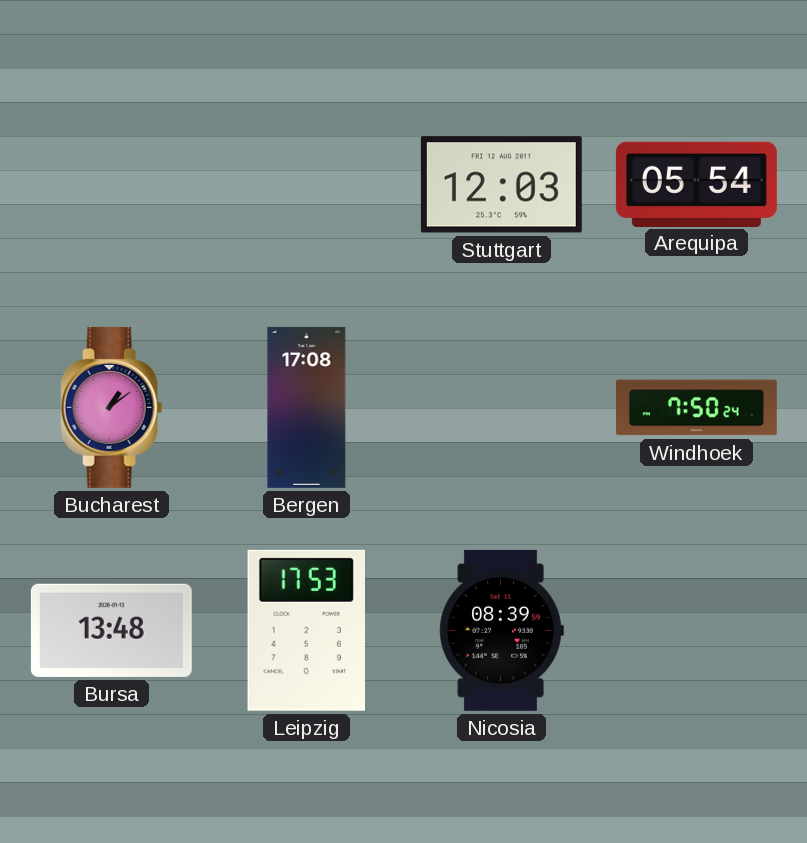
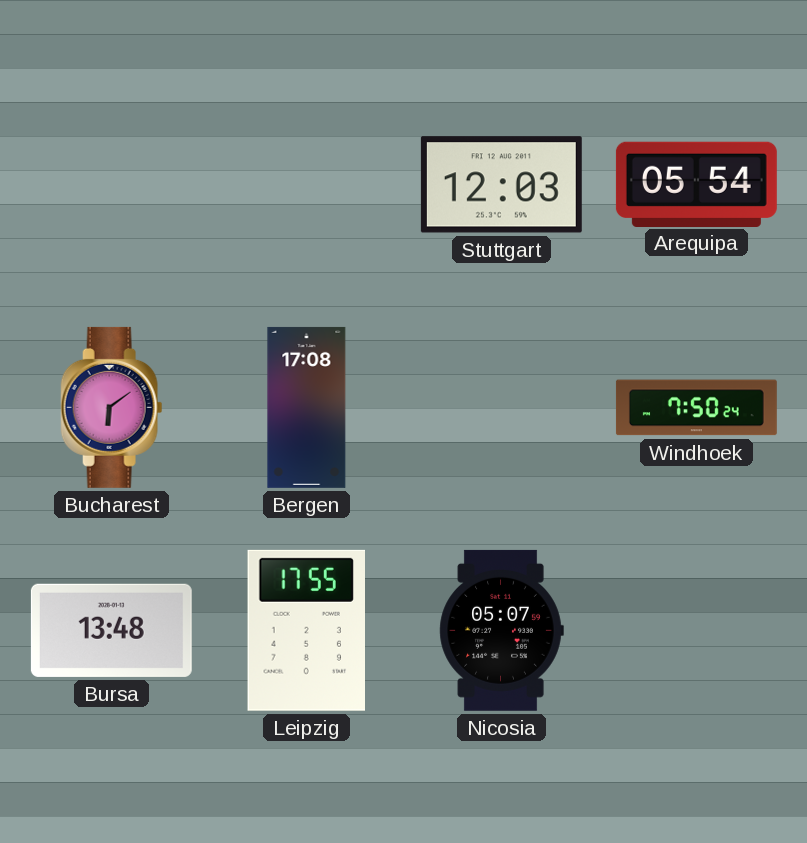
Bucharest: 1:09 -> 6:09 (112, 407)
Leipzig: 17:53 -> 17:55 (306, 630)
Nicosia: 08:39 -> 05:07 (501, 630)
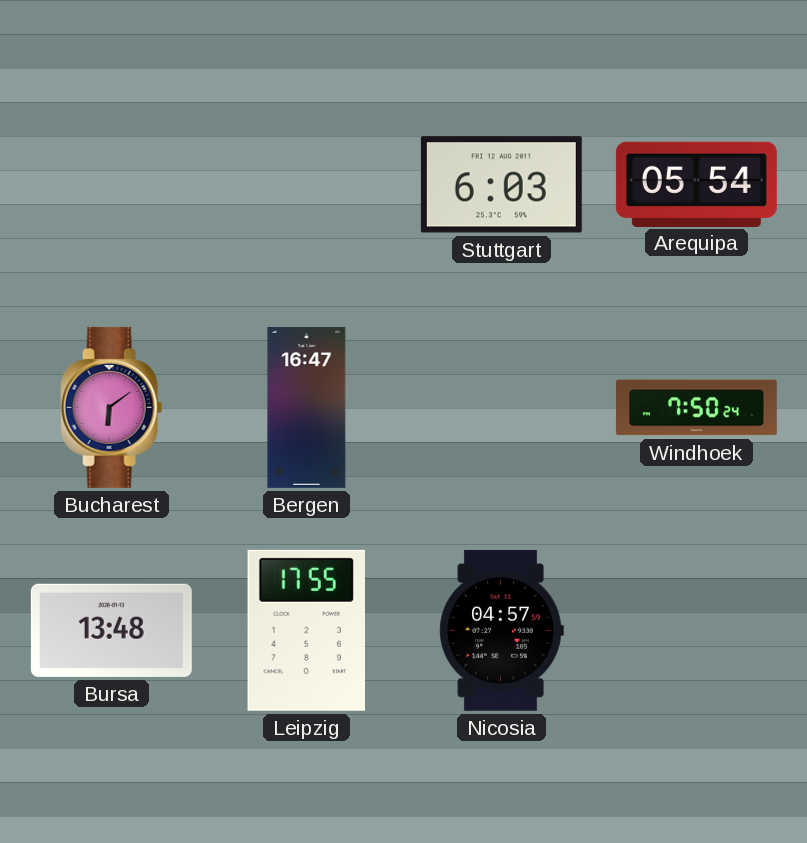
Stuttgart: 12:03 -> 6:03 (501, 185)
Bergen: 17:08 -> 16:47 (307, 407)
Nicosia: 05:07 -> 04:57 (501, 630)
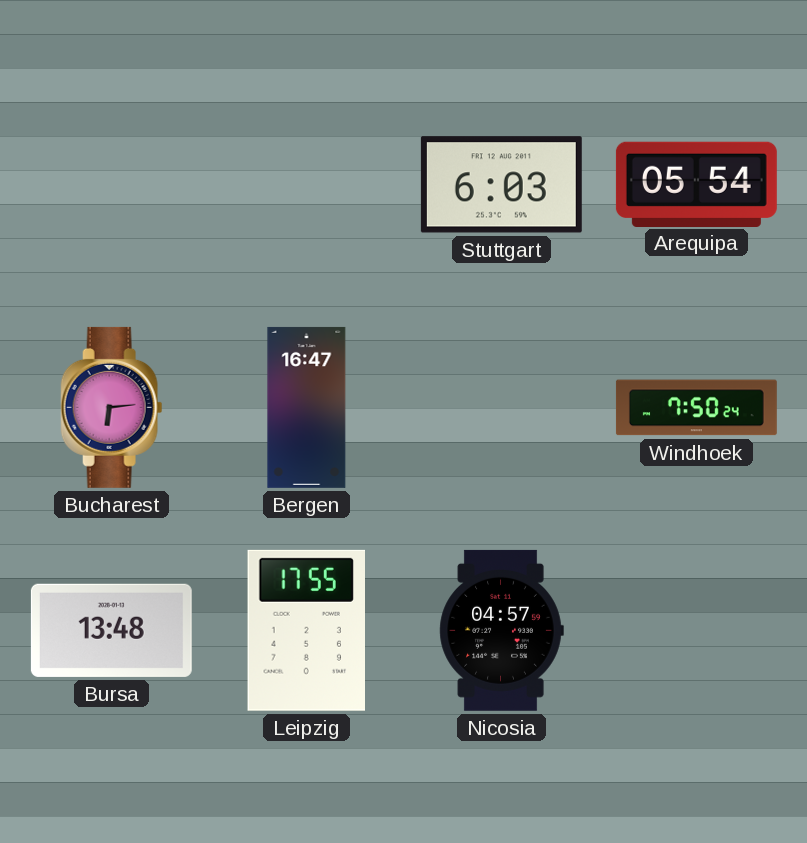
Bucharest: 6:09 -> 6:14 (112, 407)
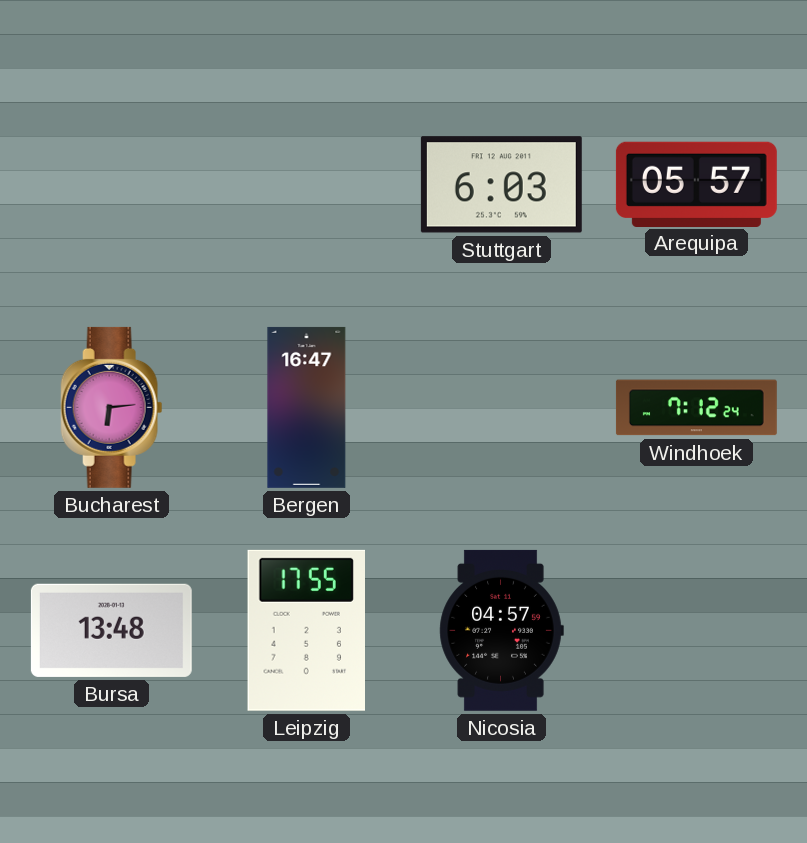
Arequipa: 05:54 -> 05:57 (696, 184)
Windhoek: 7:50 -> 7:12 (696, 408)
